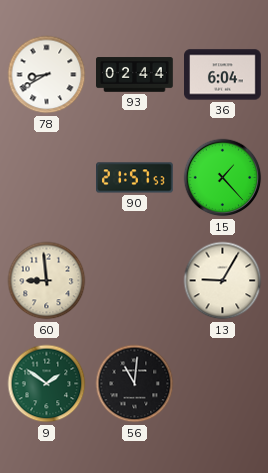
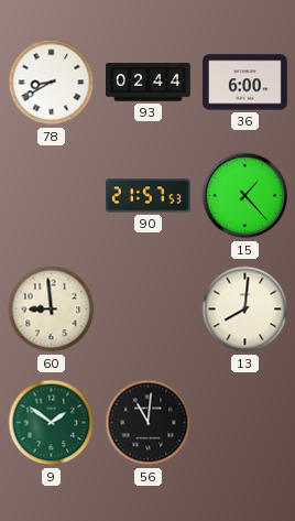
36: 6:04 -> 6:00 (245, 83)
13: 9:05 -> 8:01 (245, 310)
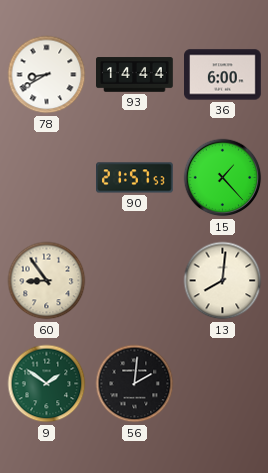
93: 02:44 -> 14:44 (135, 75)
60: 8:59 -> 8:54 (47, 281)
56: 11:01 -> 2:01 (135, 384)
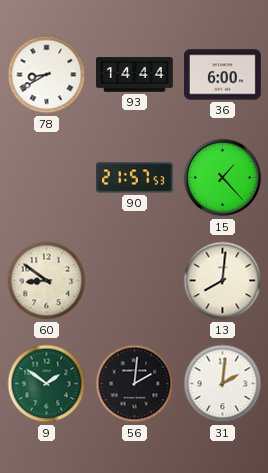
60: 8:54 -> 8:51 (47, 281)
31: none -> 2:01 (223, 384)
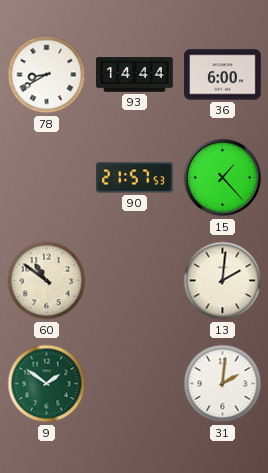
60: 8:51 -> 10:51 (47, 281)
13: 8:01 -> 2:01 (223, 281)
56: 2:01 -> none (135, 384)
